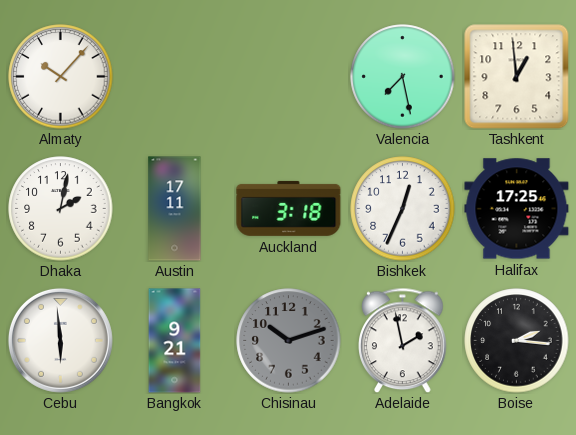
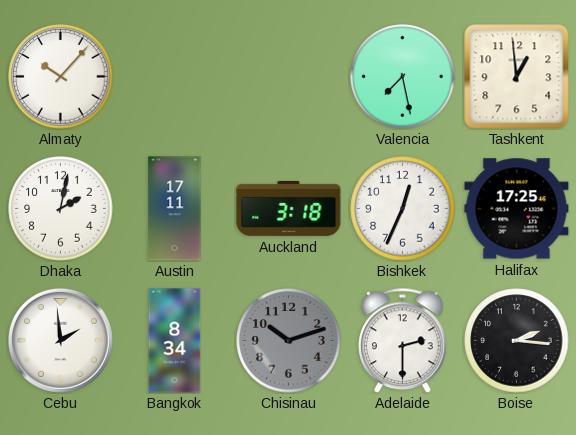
Cebu: 5:59 -> 1:59 (60, 340)
Bangkok: 9:21 -> 8:34 (175, 341)
Adelaide: 1:58 -> 2:30 (403, 340)
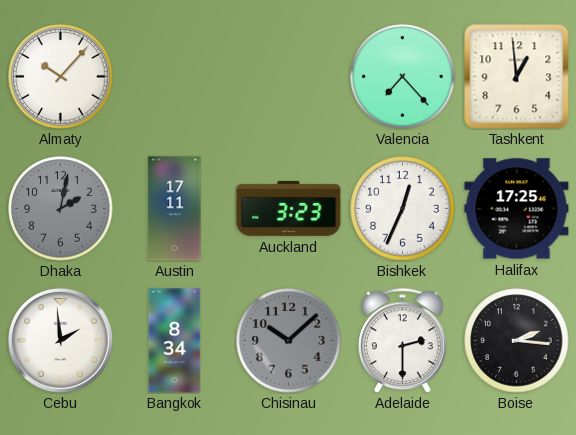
Valencia: 7:28 -> 7:23 (403, 77)
Dhaka dial: white -> grey (61, 209)
Auckland: 3:18 -> 3:23 (289, 208)
Chisinau: 10:12 -> 10:08 (289, 341)
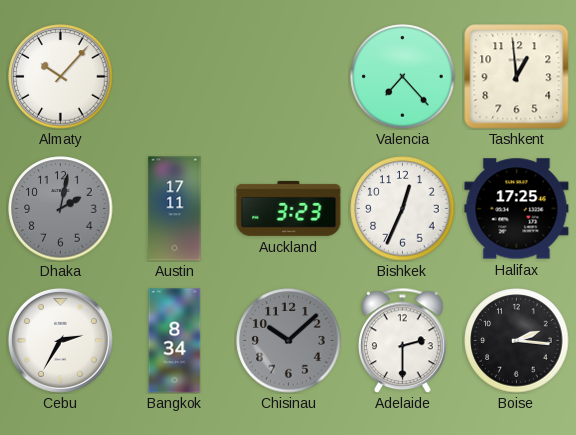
Cebu: 1:59 -> 2:35 (60, 340)
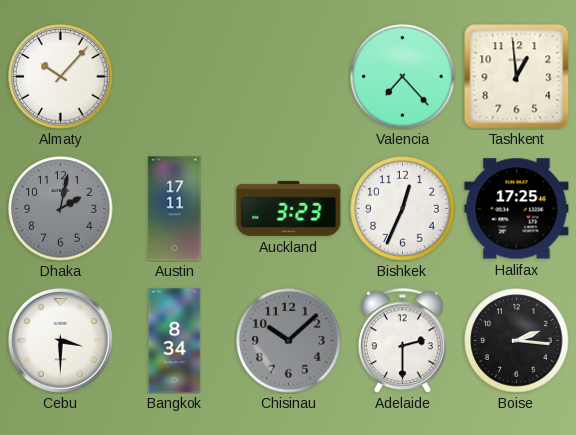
Cebu: 2:35 -> 3:30 (60, 340)
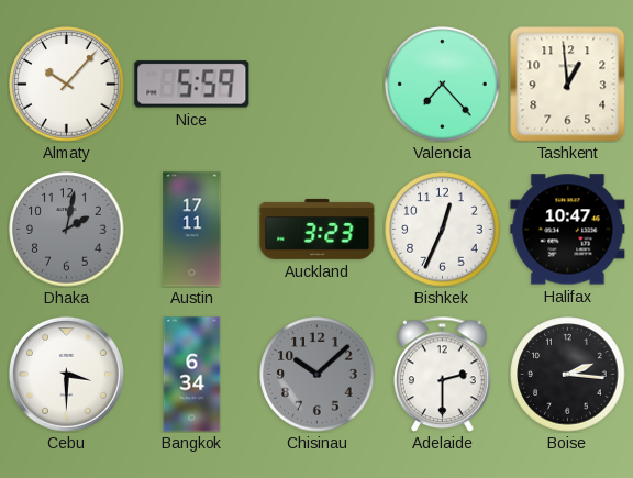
Nice: none -> 5:59 (192, 85)
Halifax: 17:25 -> 10:47 (568, 230)
Bangkok: 8:34 -> 6:34 (192, 375)
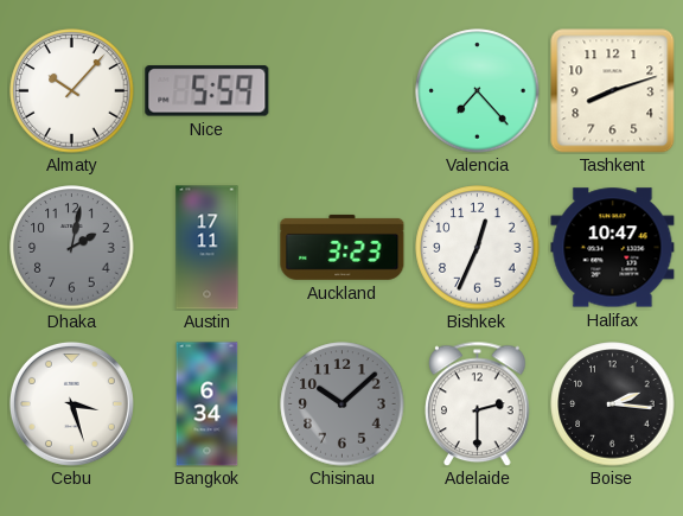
Tashkent: 12:59 -> 8:12 (612, 90)
Cebu: 3:30 -> 3:27 (71, 403)
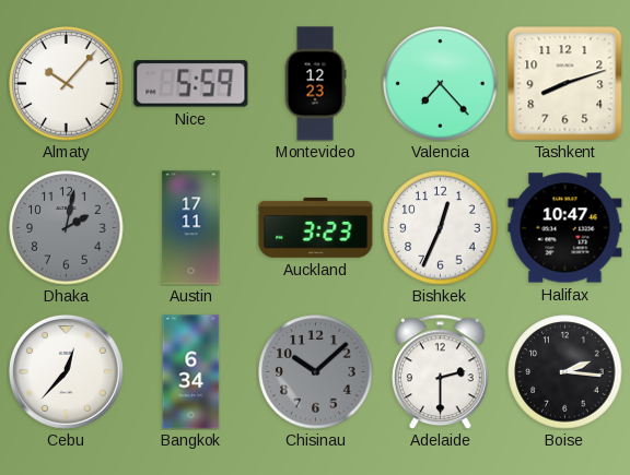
Montevideo: none -> 12:23 (315, 84)
Cebu: 3:27 -> 12:37 (66, 371)
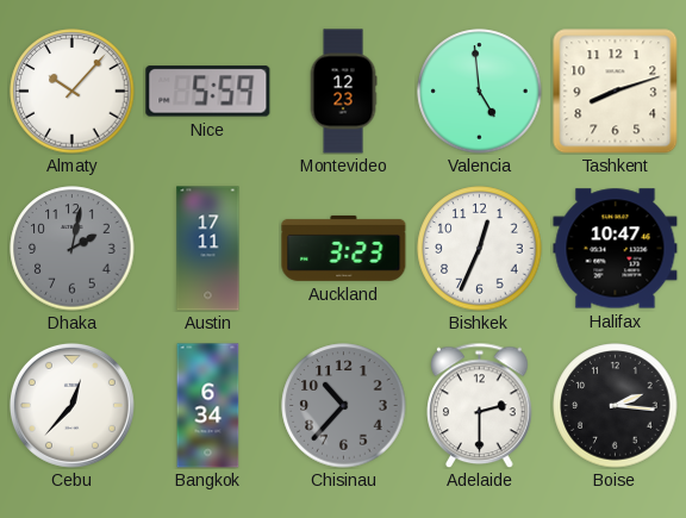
Valencia: 7:23 -> 4:59 (480, 92)
Chisinau: 10:08 -> 10:37 (344, 406)
